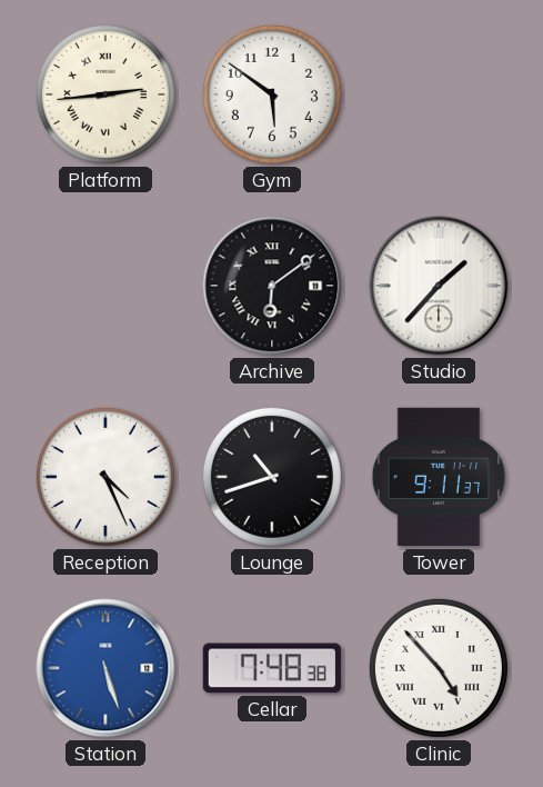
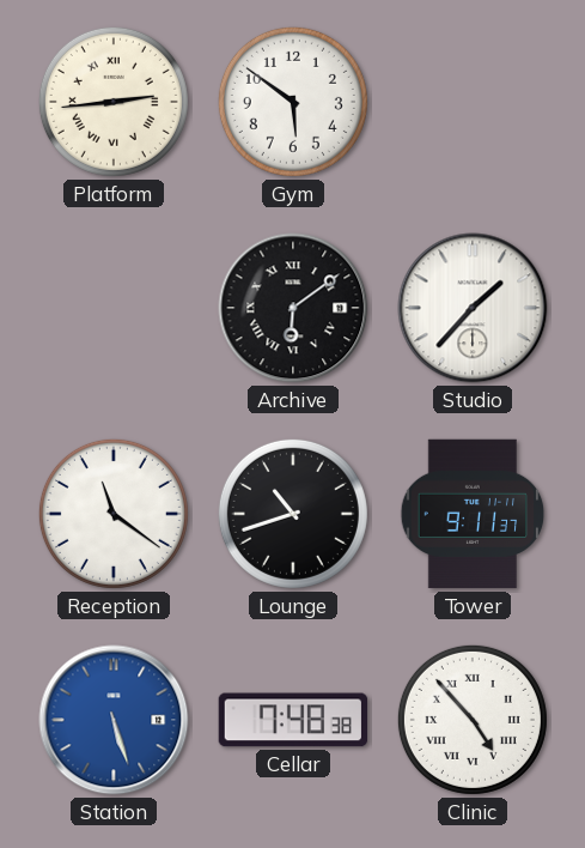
Reception: 4:26 -> 11:21 (114, 514)
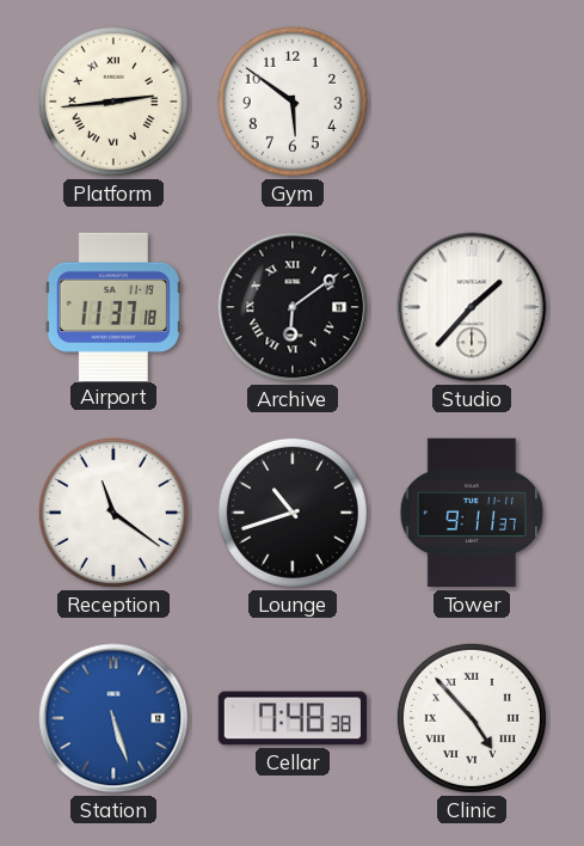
Airport: none -> 11:37 (113, 306)
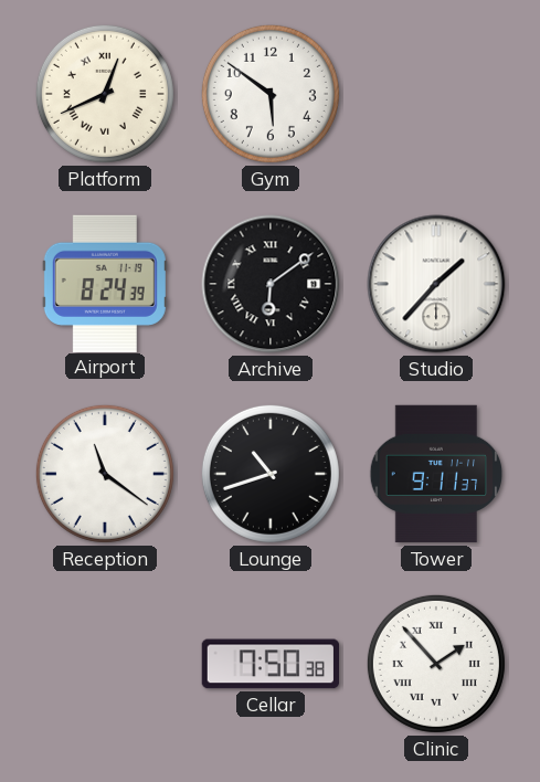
Platform: 2:44 -> 12:41 (105, 94)
Airport: 11:37 -> 8:24 (105, 283)
Station: 5:27 -> none (113, 718)
Cellar: 7:48 -> 7:50 (269, 664)
Clinic: 4:53 -> 1:53 (436, 664)
